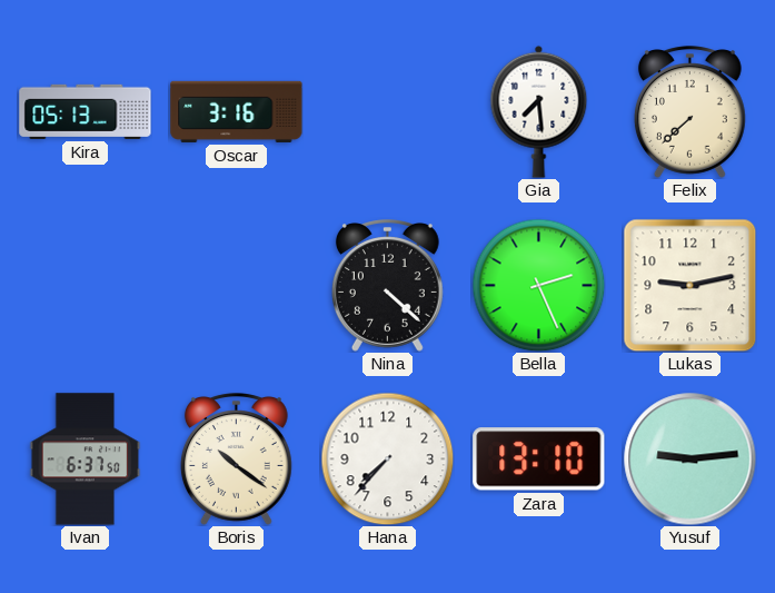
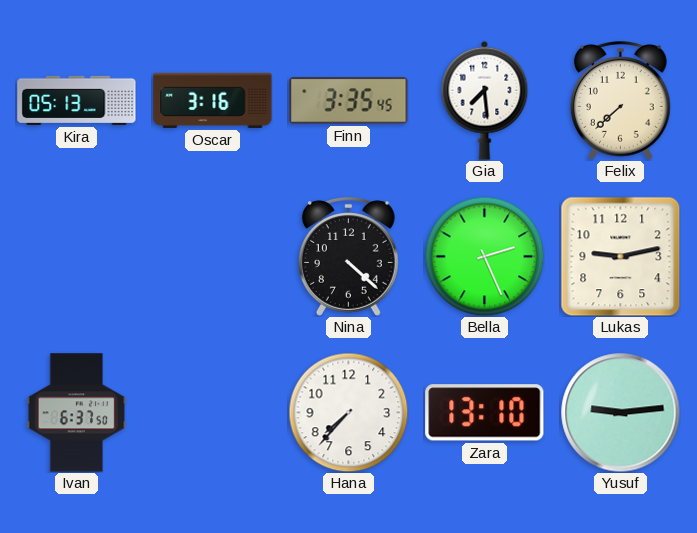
Finn: none -> 3:35 (349, 101)
Boris: 10:21 -> none (236, 459)
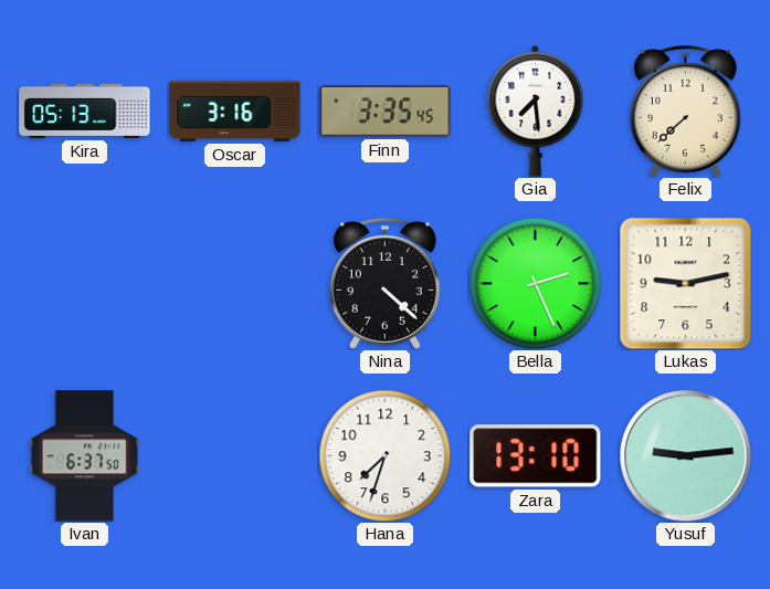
Hana: 7:37 -> 7:33 (384, 455)
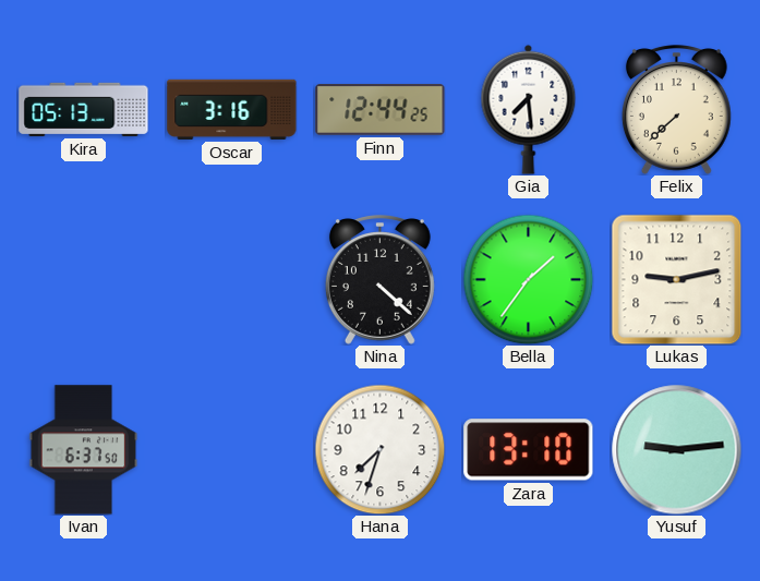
Finn: 3:35 -> 12:44 (381, 110)
Bella: 2:26 -> 1:36 (528, 279)
